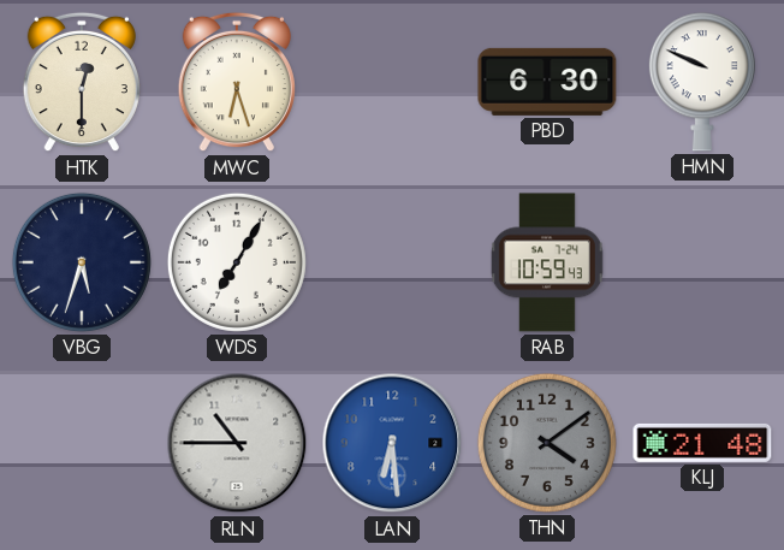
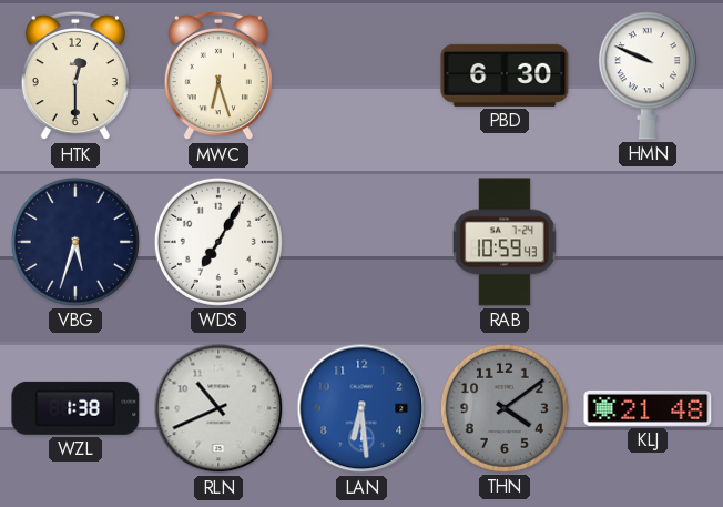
WZL: none -> 1:38 (75, 408)
RLN: 10:45 -> 10:41 (218, 408)
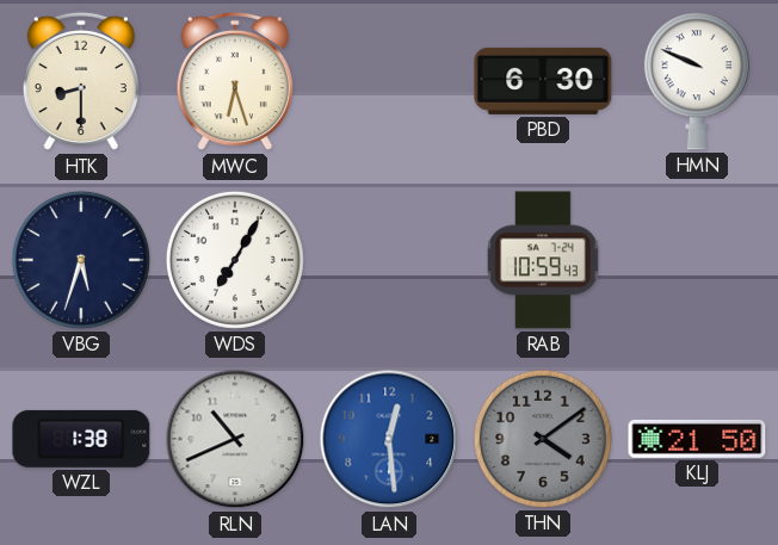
HTK: 12:30 -> 8:30 (81, 81)
LAN: 6:29 -> 12:29 (389, 439)
KLJ: 21:48 -> 21:50 (697, 439)
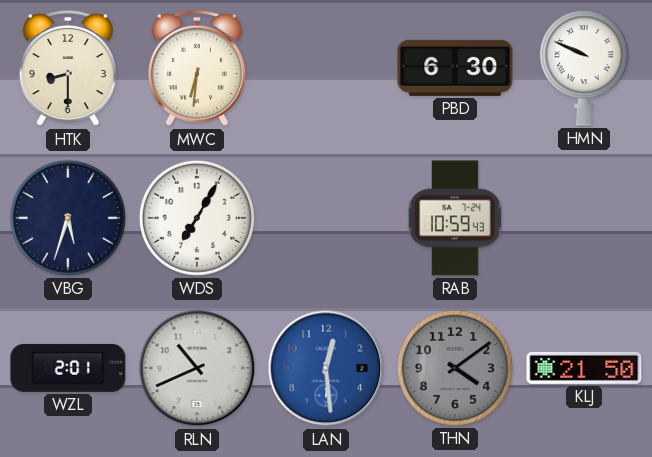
MWC: 6:27 -> 6:31 (197, 68)
WZL: 1:38 -> 2:01 (68, 368)
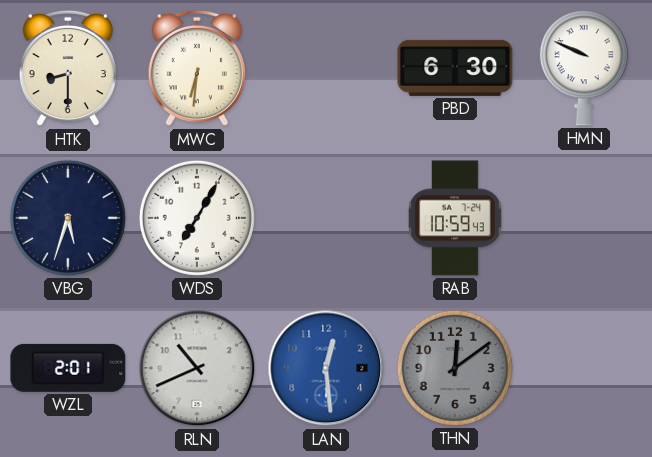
THN: 4:09 -> 12:09 (455, 368)
KLJ: 21:50 -> none (584, 368)
